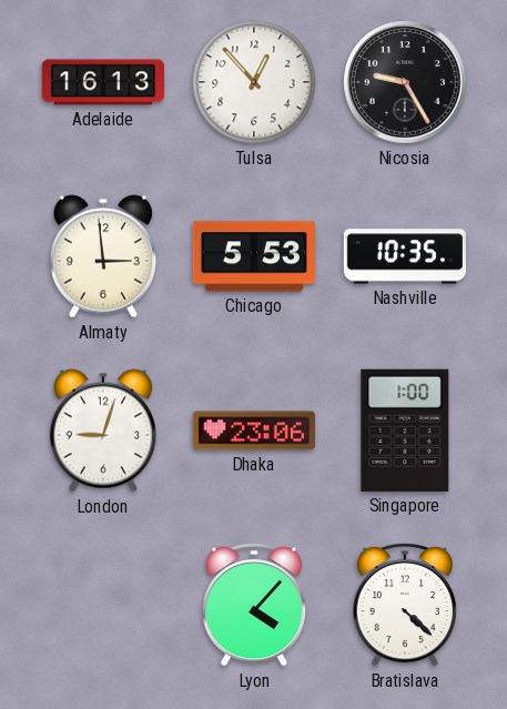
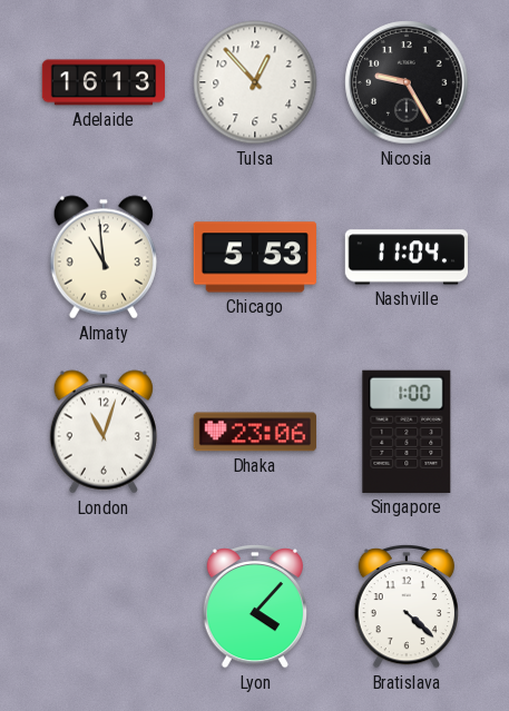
Almaty: 2:59 -> 10:59 (104, 257)
Nashville: 10:35 -> 11:04 (405, 257)
London: 9:03 -> 11:03 (104, 432)
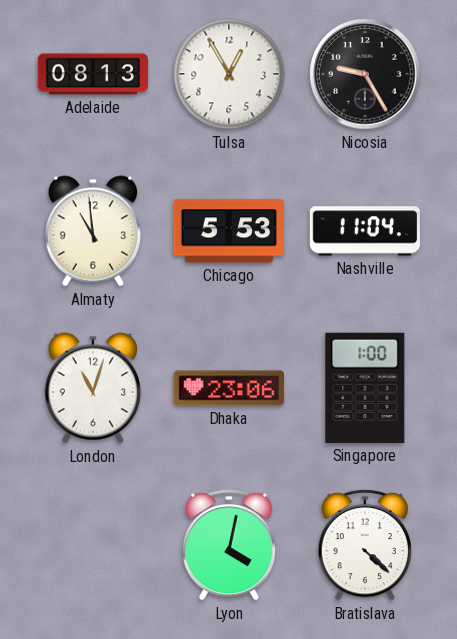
Adelaide: 16:13 -> 08:13 (92, 74)
Tulsa: 12:53 -> 12:55 (229, 74)
Lyon: 4:07 -> 4:02 (228, 545)
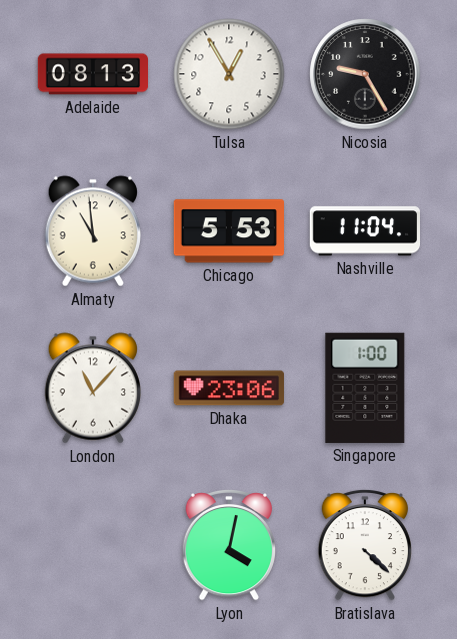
London: 11:03 -> 11:07 (93, 388)
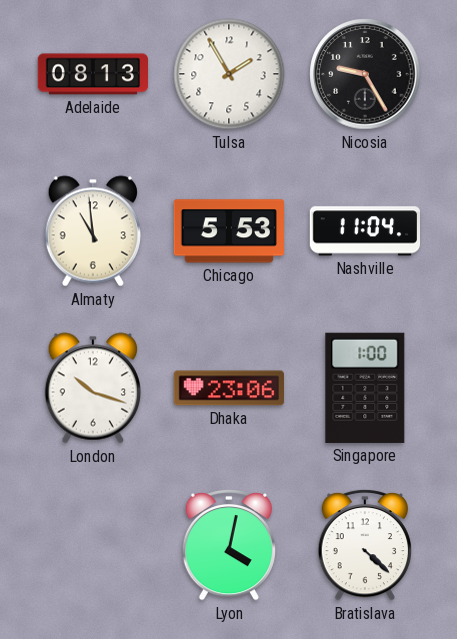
Tulsa: 12:55 -> 1:55 (229, 74)
London: 11:07 -> 10:18 (93, 388)
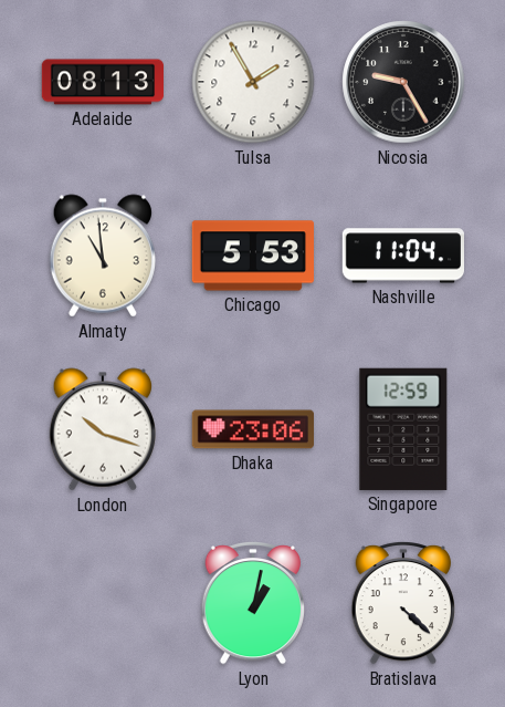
Singapore: 1:00 -> 12:59 (403, 429)
Lyon: 4:02 -> 1:02 (252, 603)
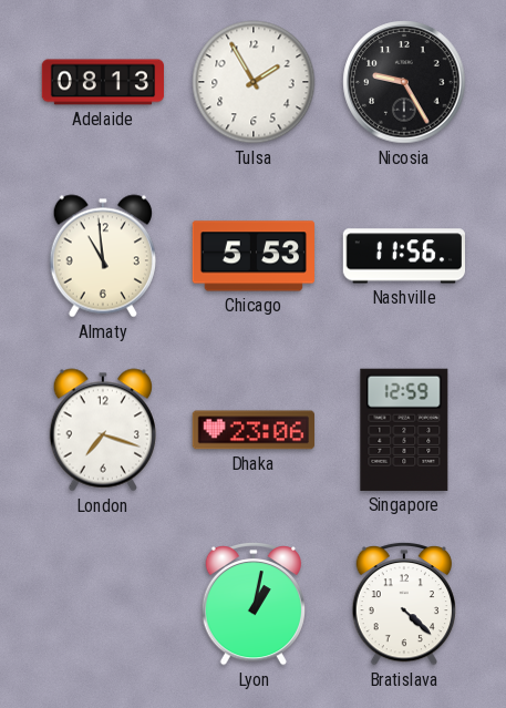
Nashville: 11:04 -> 11:56 (403, 256)
London: 10:18 -> 7:18 (103, 430)
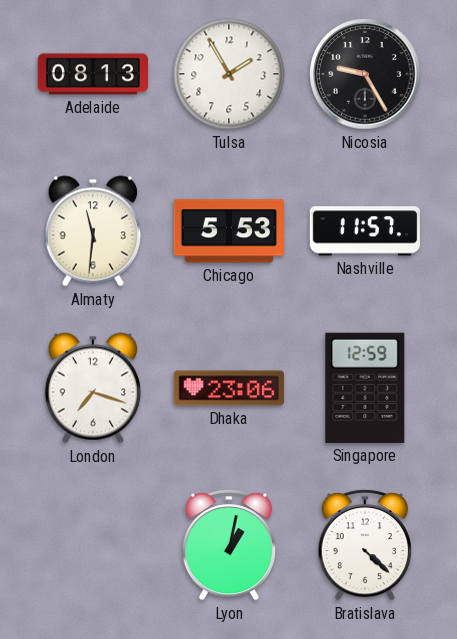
Almaty: 10:59 -> 11:31 (93, 231)
Nashville: 11:56 -> 11:57 (364, 231)
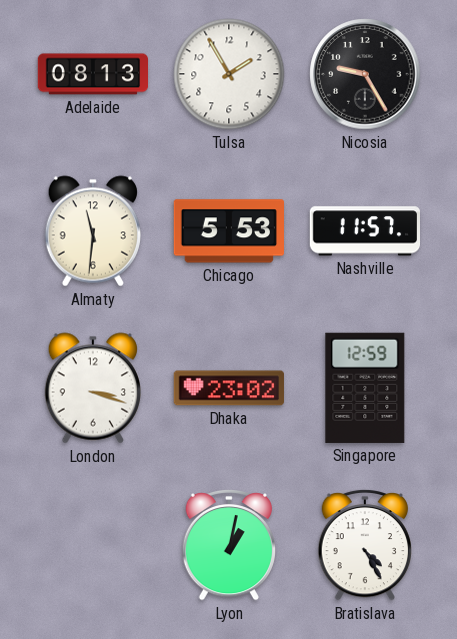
London: 7:18 -> 3:18 (93, 388)
Dhaka: 23:06 -> 23:02 (229, 388)
Bratislava: 4:22 -> 4:25 (364, 545)
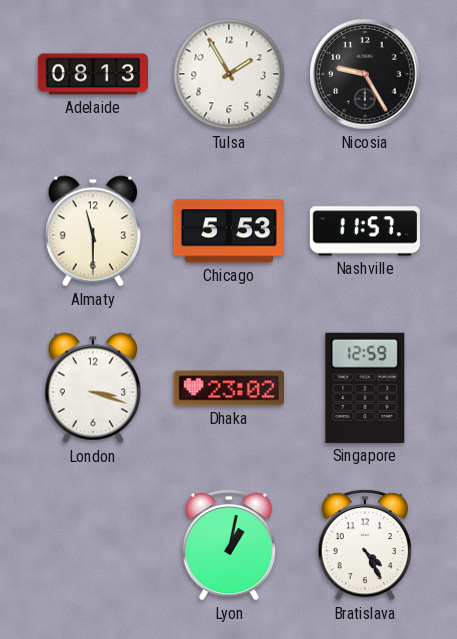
Almaty: 11:31 -> 11:30 (93, 231)
